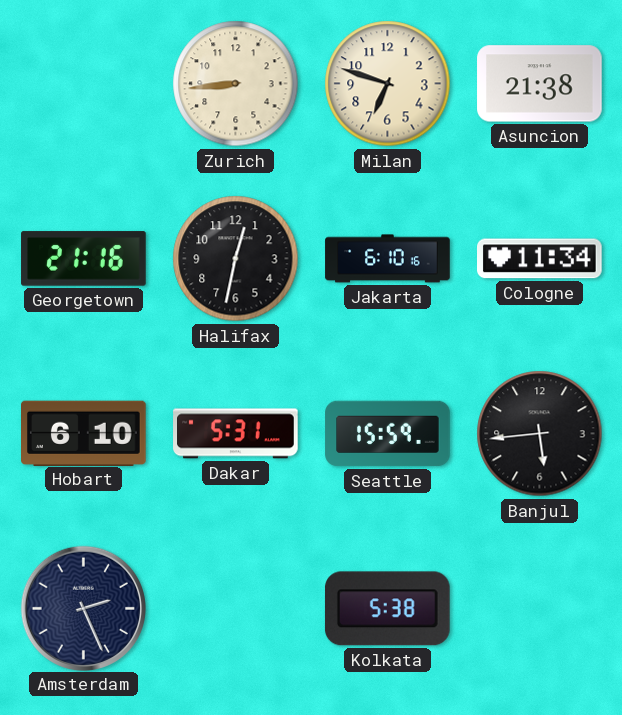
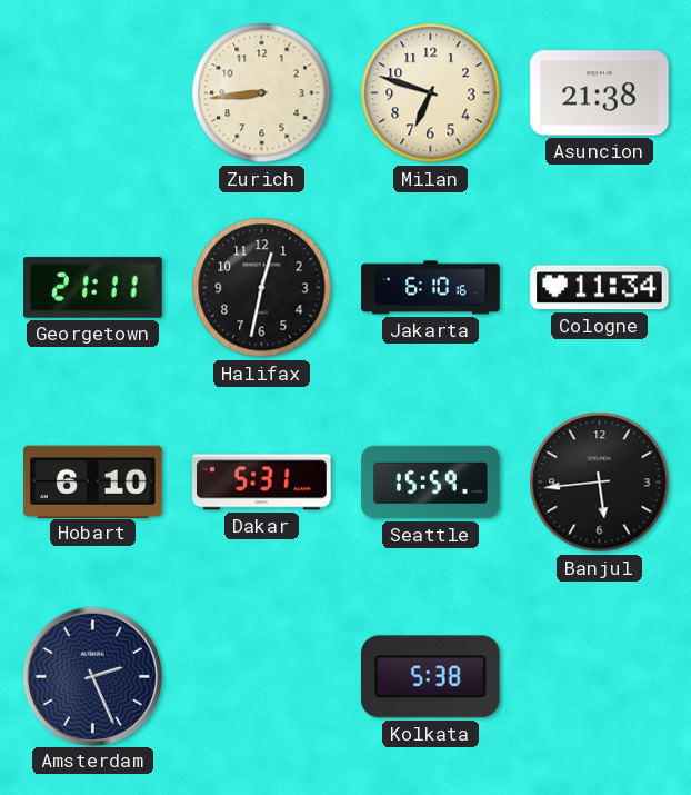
Georgetown: 21:16 -> 21:11 (93, 288)
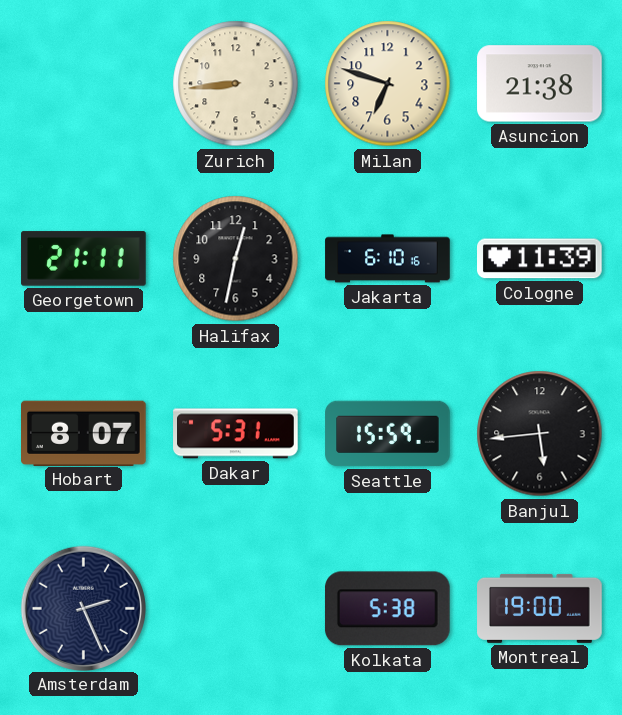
Cologne: 11:34 -> 11:39 (540, 259)
Hobart: 6:10 -> 8:07 (84, 433)
Montreal: none -> 19:00 (540, 608)
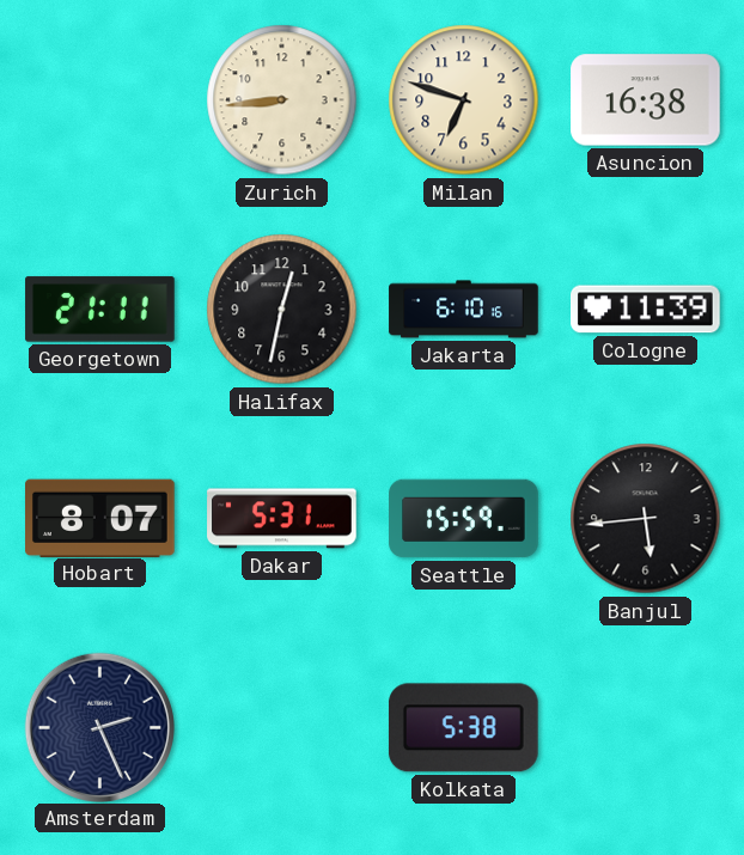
Asuncion: 21:38 -> 16:38 (646, 100)
Montreal: 19:00 -> none (540, 608)
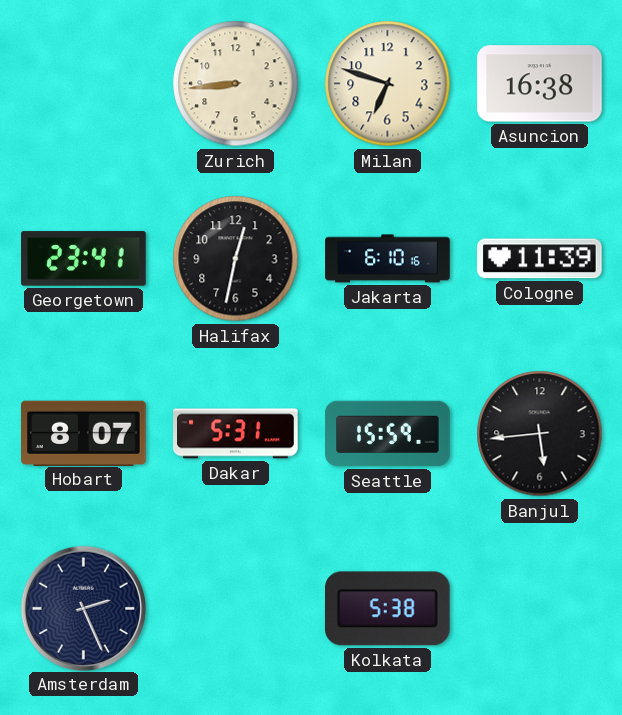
Georgetown: 21:11 -> 23:41 (84, 259)
